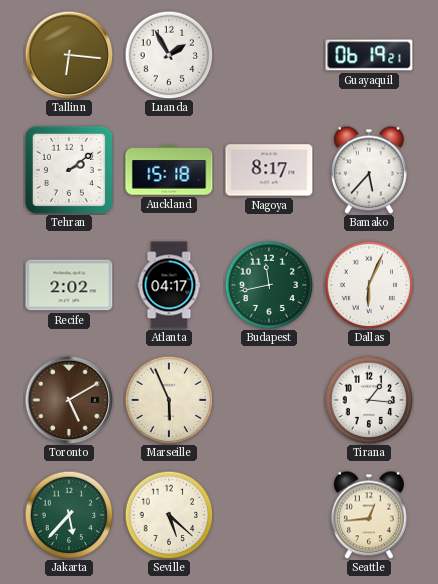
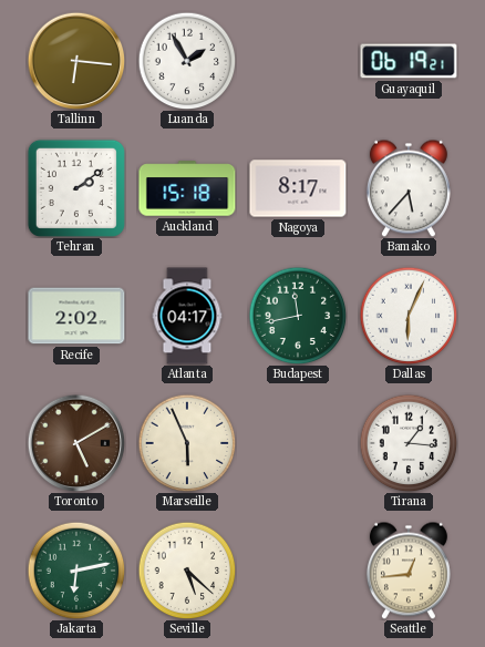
Jakarta: 5:37 -> 6:13 (76, 571)
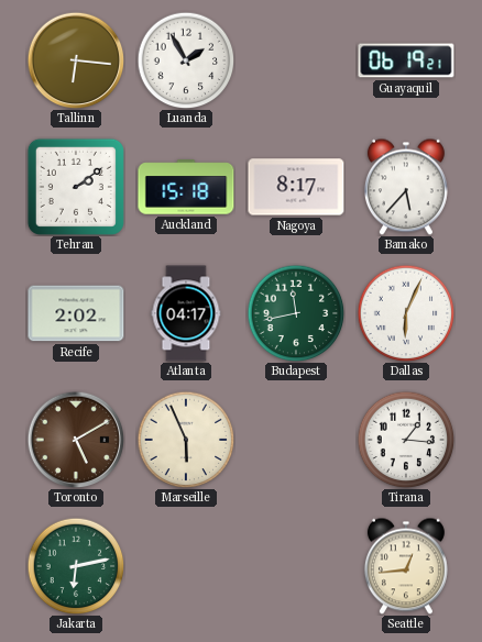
Seville: 5:22 -> none (187, 571)
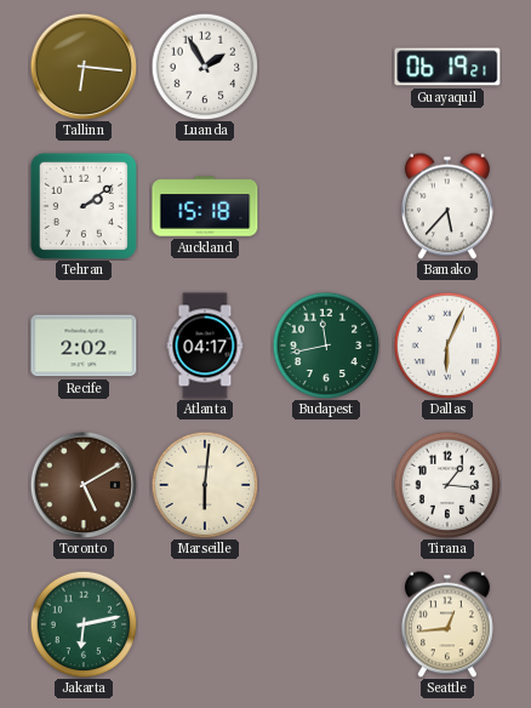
Nagoya: 8:17 -> none (296, 187)
Marseille: 5:56 -> 6:01 (205, 485)
